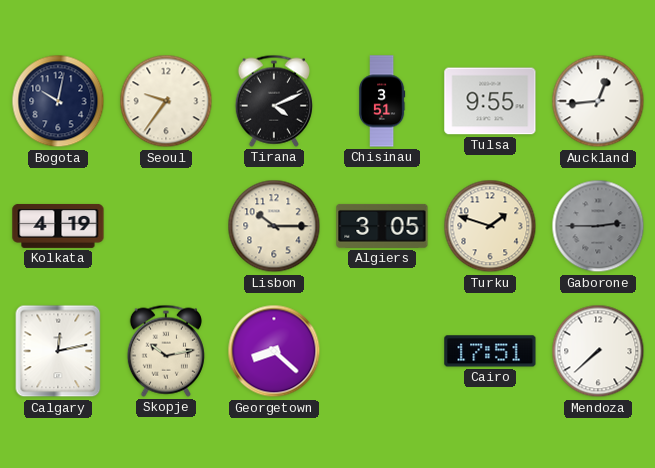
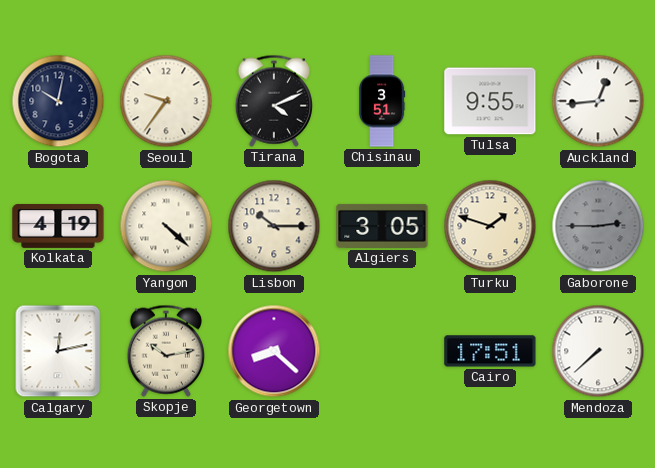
Yangon: none -> 4:22 (166, 226)
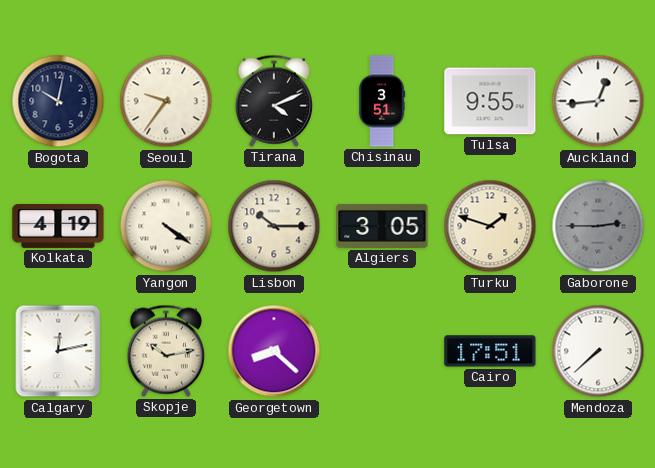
Yangon: 4:22 -> 4:21 (166, 226)
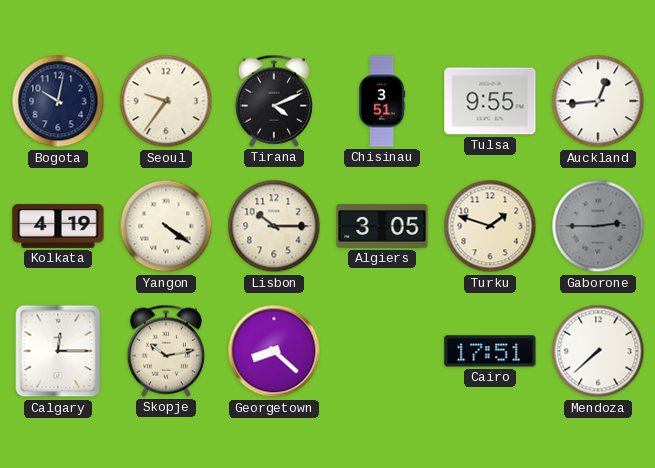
Calgary: 12:13 -> 12:15 (58, 351)
